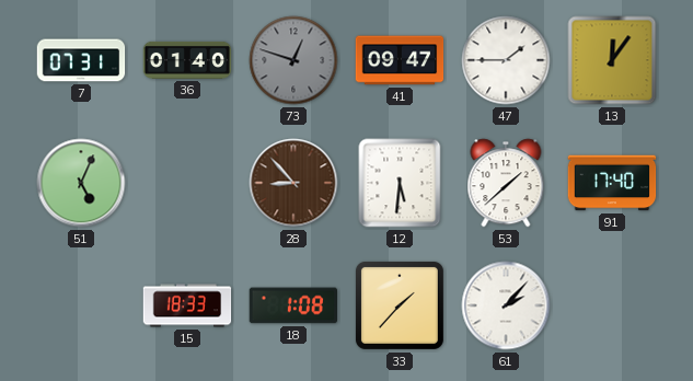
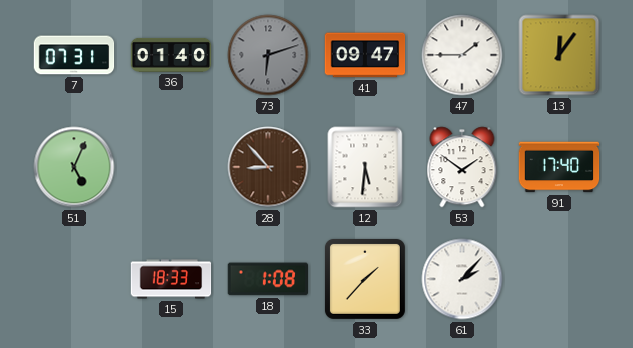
73: 12:48 -> 6:12 (268, 55)
53: 1:38 -> 1:51 (462, 167)
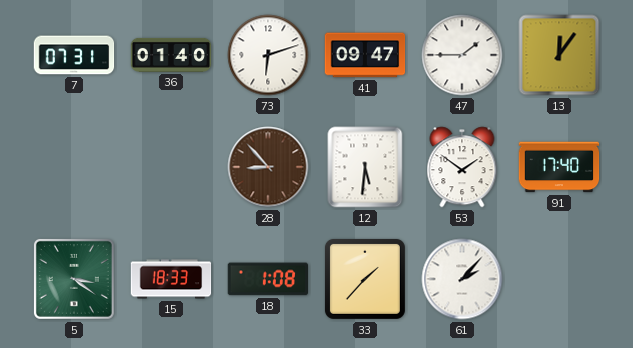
73 dial: grey -> white (268, 55)
51: 5:04 -> none (74, 167)
5: none -> 3:21 (74, 279)
